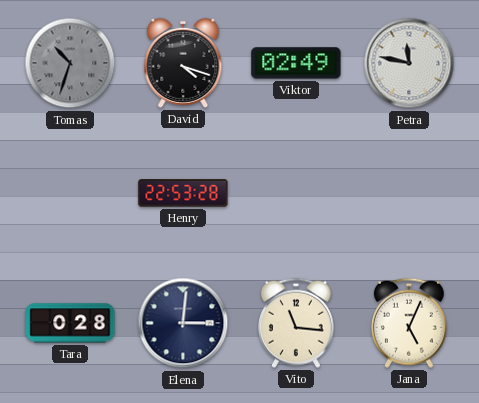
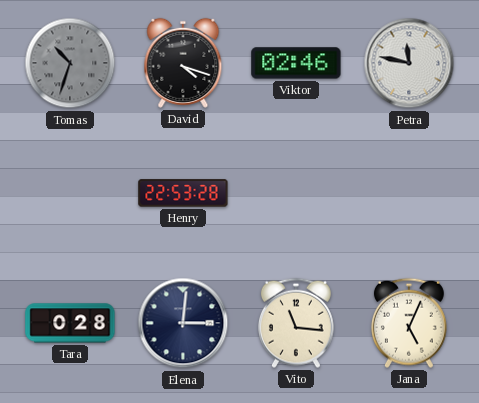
Viktor: 02:49 -> 02:46 (296, 63)
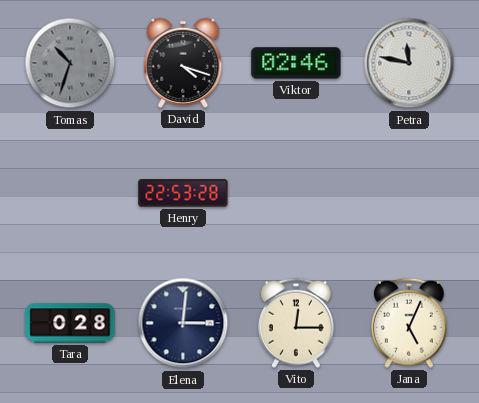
Vito: 11:16 -> 12:15 (296, 323)
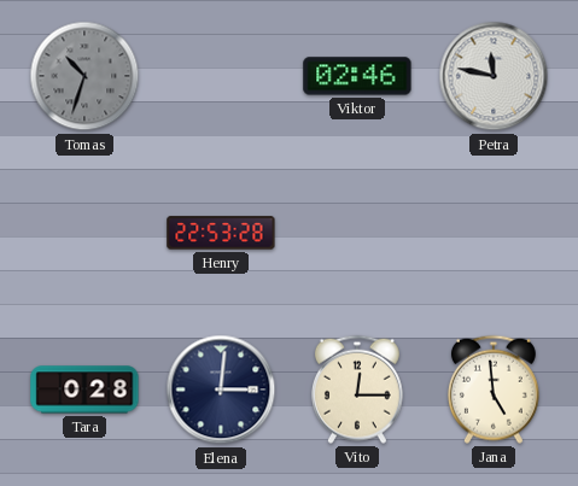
David: 4:18 -> none (183, 63)
Jana: 5:04 -> 4:59 (494, 390)
